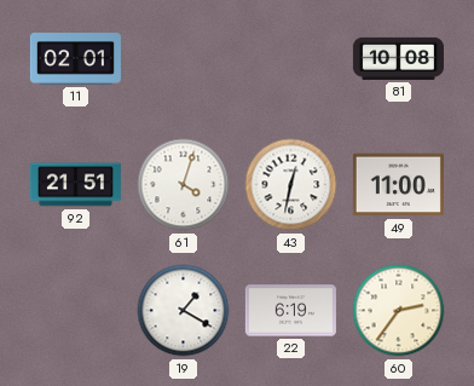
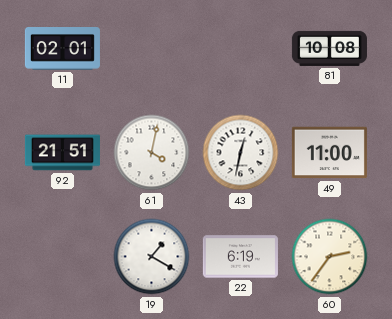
61: 4:03 -> 4:02 (152, 153)
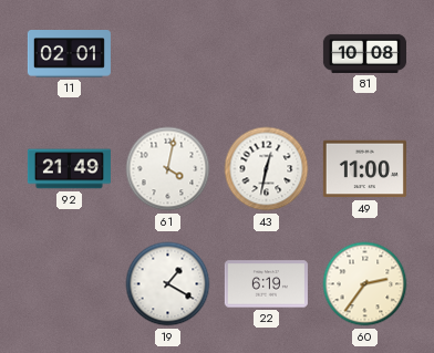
92: 21:51 -> 21:49 (69, 169)
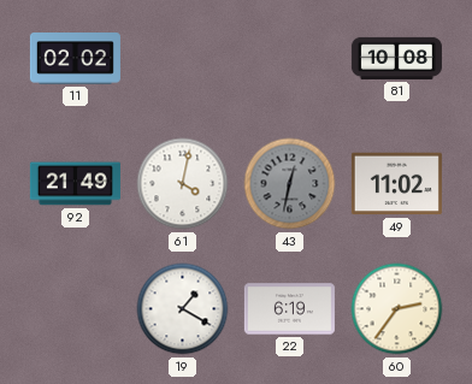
11: 02:01 -> 02:02 (75, 59)
43 dial: white -> grey (290, 184)
49: 11:00 -> 11:02 (396, 184)
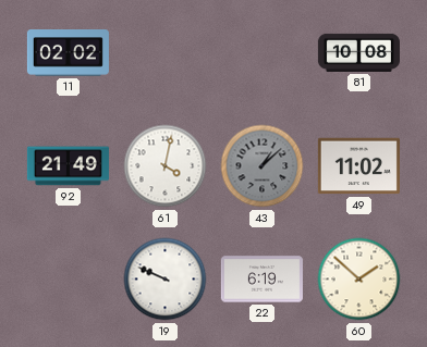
43: 12:32 -> 1:08 (263, 166)
19: 1:20 -> 9:49 (166, 280)
60: 2:36 -> 1:52 (359, 280)
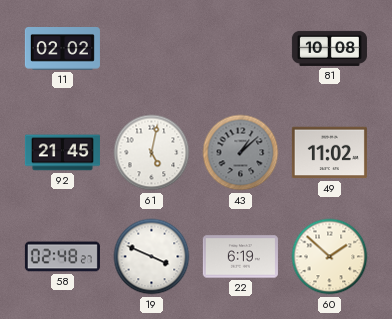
92: 21:49 -> 21:45 (62, 153)
61: 4:02 -> 5:02 (152, 153)
58: none -> 02:48 (62, 257)
19: 9:49 -> 3:49 (152, 257)
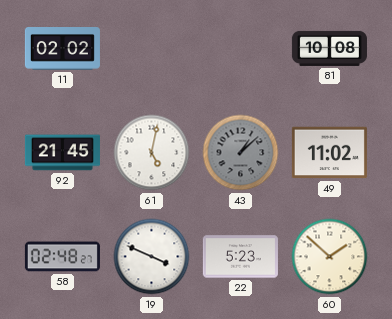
22: 6:19 -> 5:23 (240, 257)
